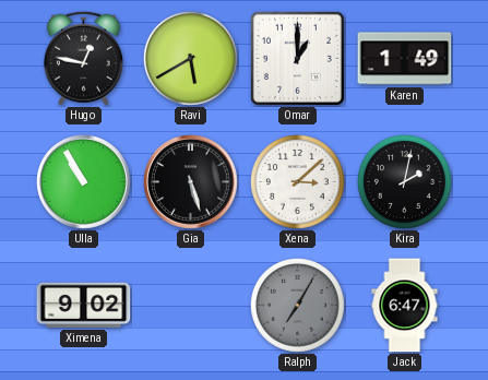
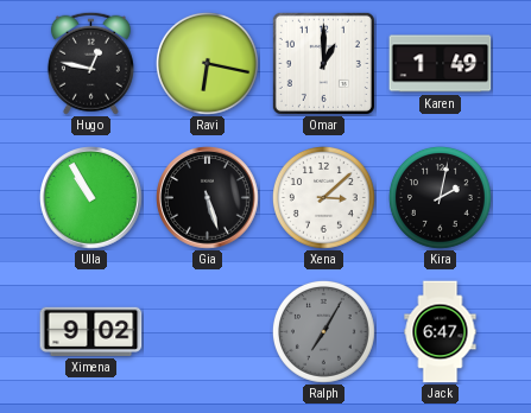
Ravi: 5:40 -> 6:17 (207, 63)
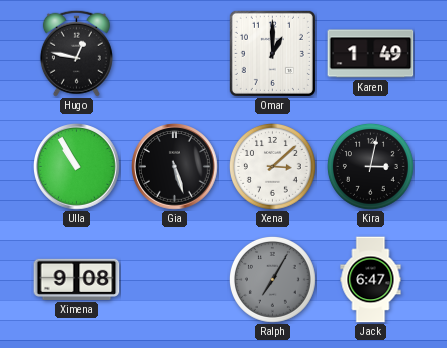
Ravi: 6:17 -> none (207, 63)
Kira: 2:02 -> 3:02 (370, 166)
Ximena: 9:02 -> 9:08 (77, 279)
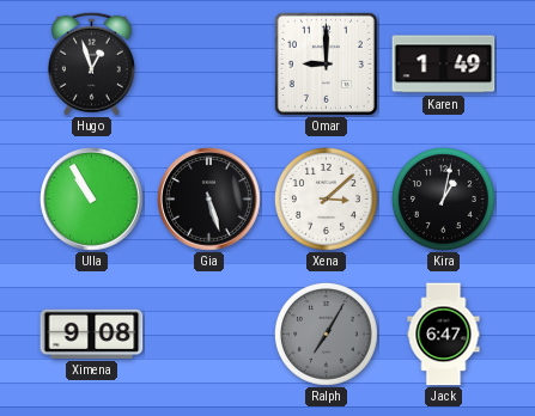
Hugo: 12:47 -> 12:57 (91, 63)
Omar: 1:00 -> 9:00 (326, 63)
Kira: 3:02 -> 1:02 (443, 198)
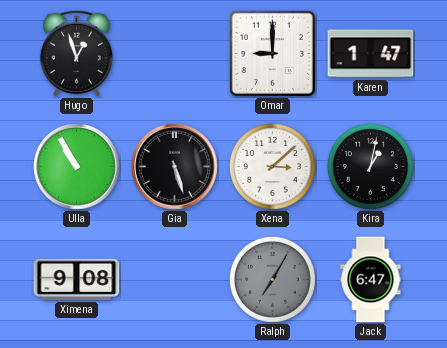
Karen: 1:49 -> 1:47 (371, 54)
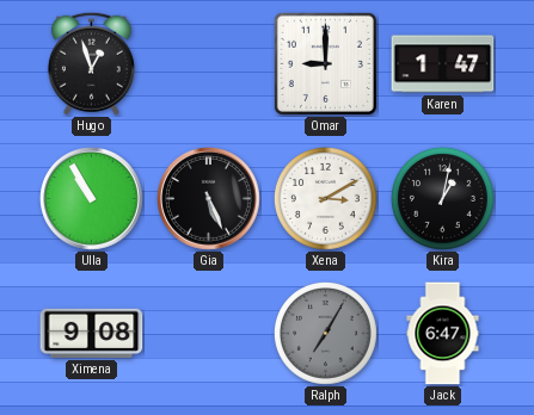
Gia: 5:27 -> 5:26 (209, 199)
Xena: 3:08 -> 3:10 (325, 198)
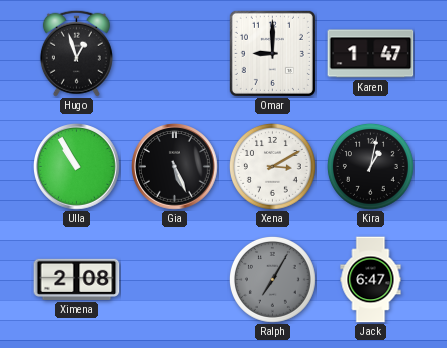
Ximena: 9:08 -> 2:08 (77, 279)
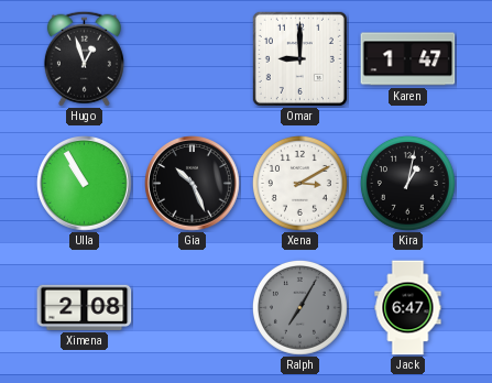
Gia: 5:26 -> 10:26 (193, 184)
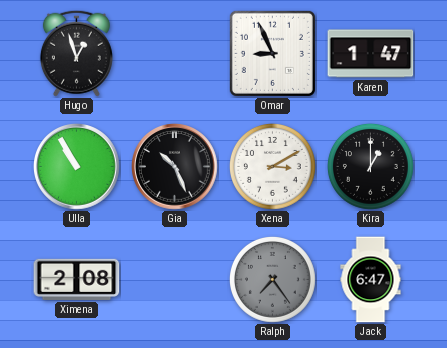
Omar: 9:00 -> 8:56 (272, 53)
Kira: 1:02 -> 1:00 (370, 166)
Ralph: 7:05 -> 7:24 (272, 279)
